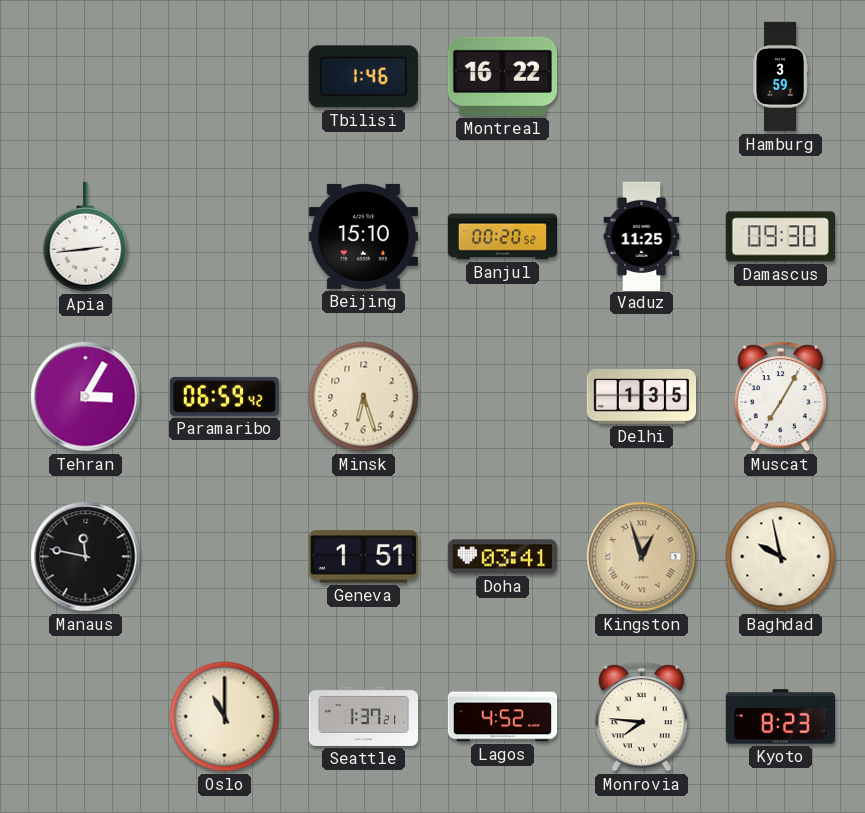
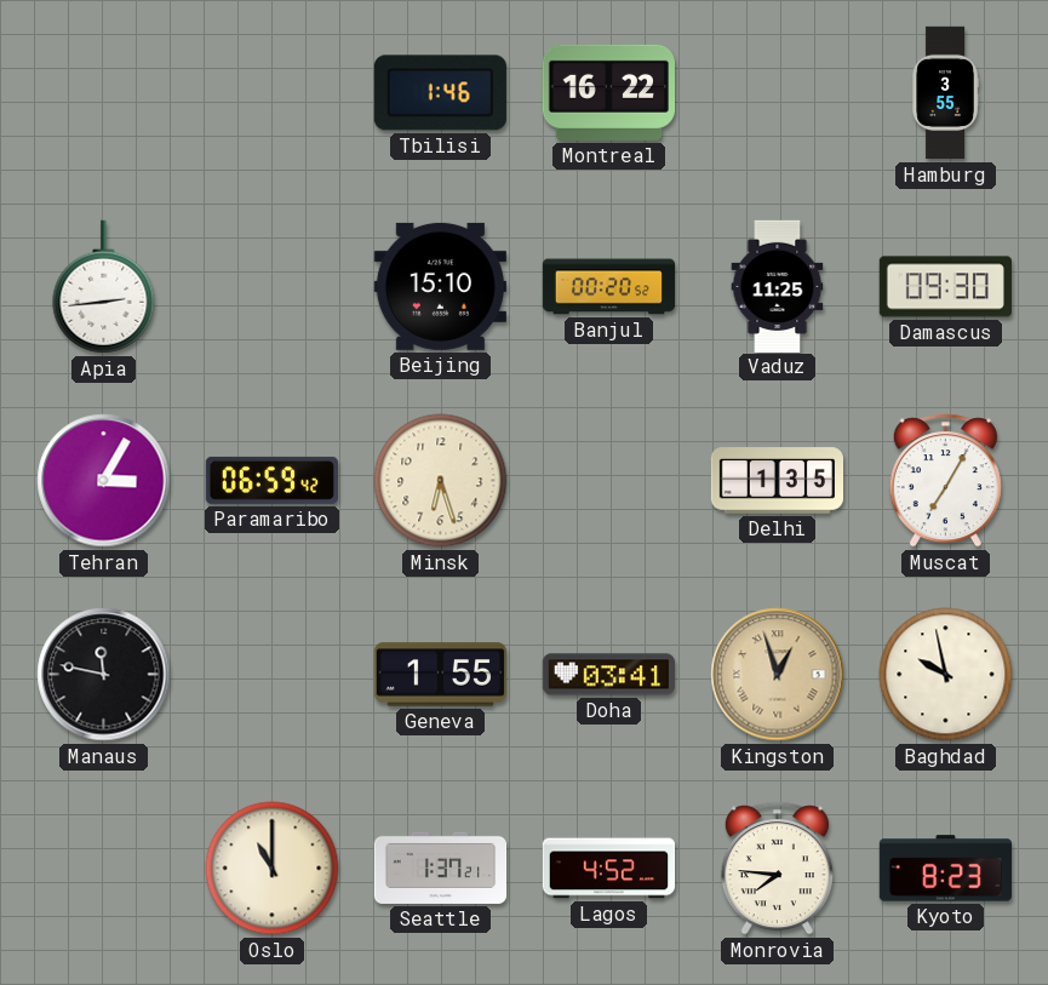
Hamburg: 3:59 -> 3:55 (945, 93)
Geneva: 1:51 -> 1:55 (440, 675)
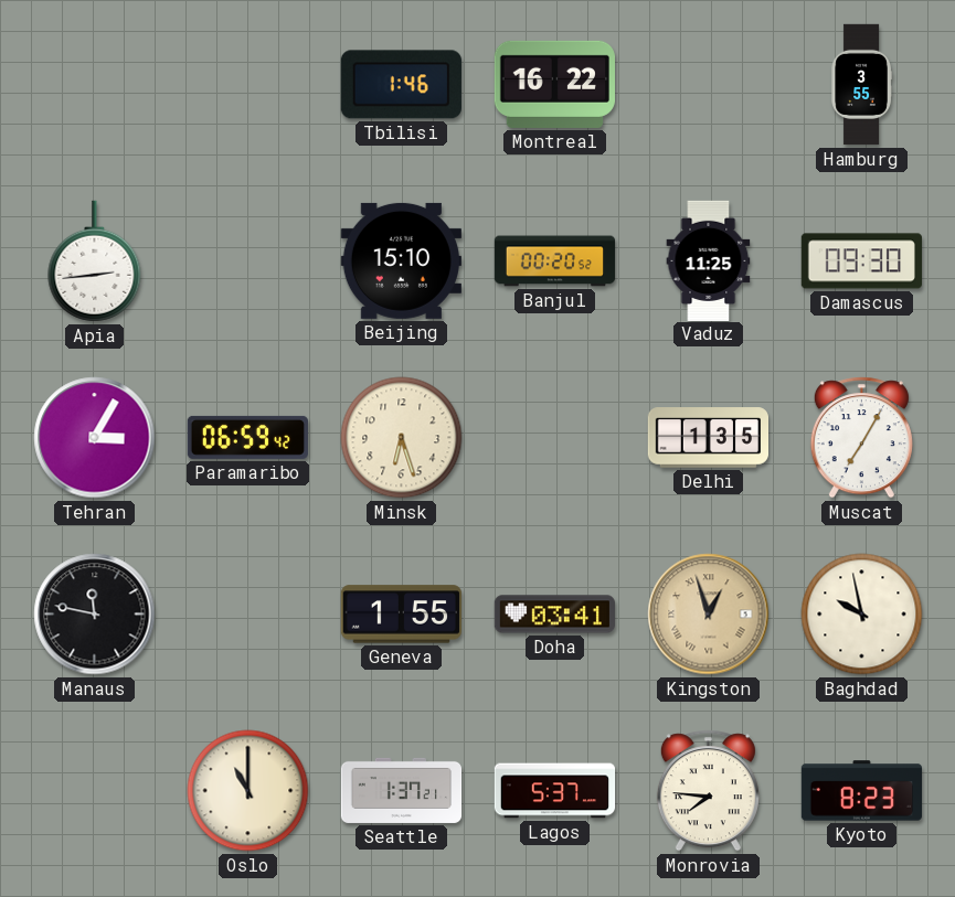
Lagos: 4:52 -> 5:37 (555, 791)
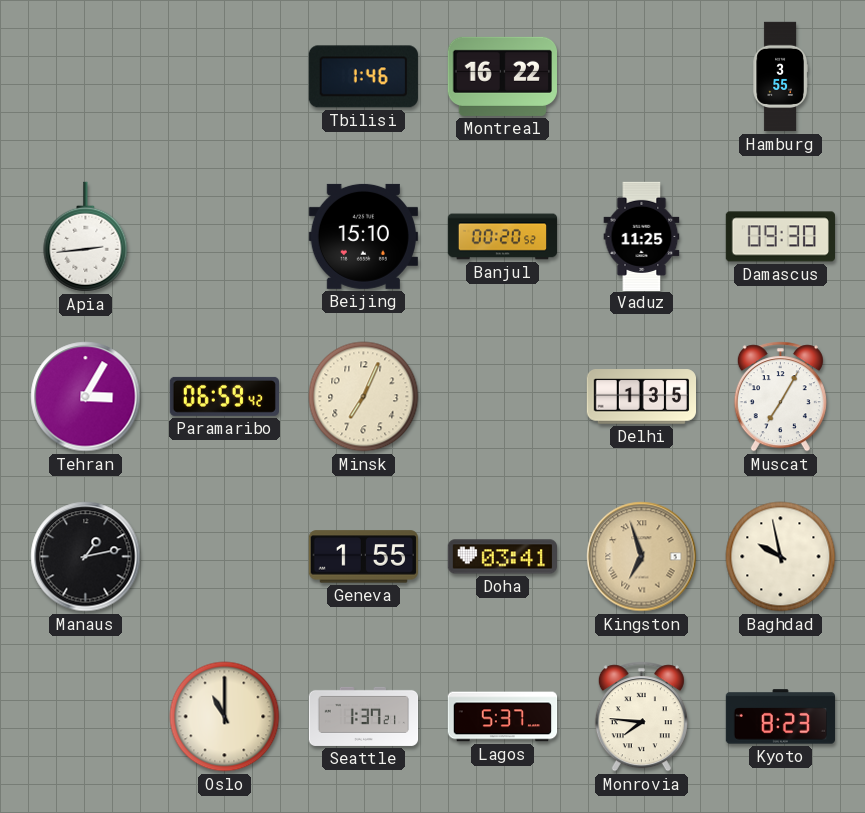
Minsk: 6:27 -> 7:04 (364, 397)
Manaus: 11:47 -> 1:13 (86, 557)
Kingston: 12:57 -> 6:57 (642, 557)
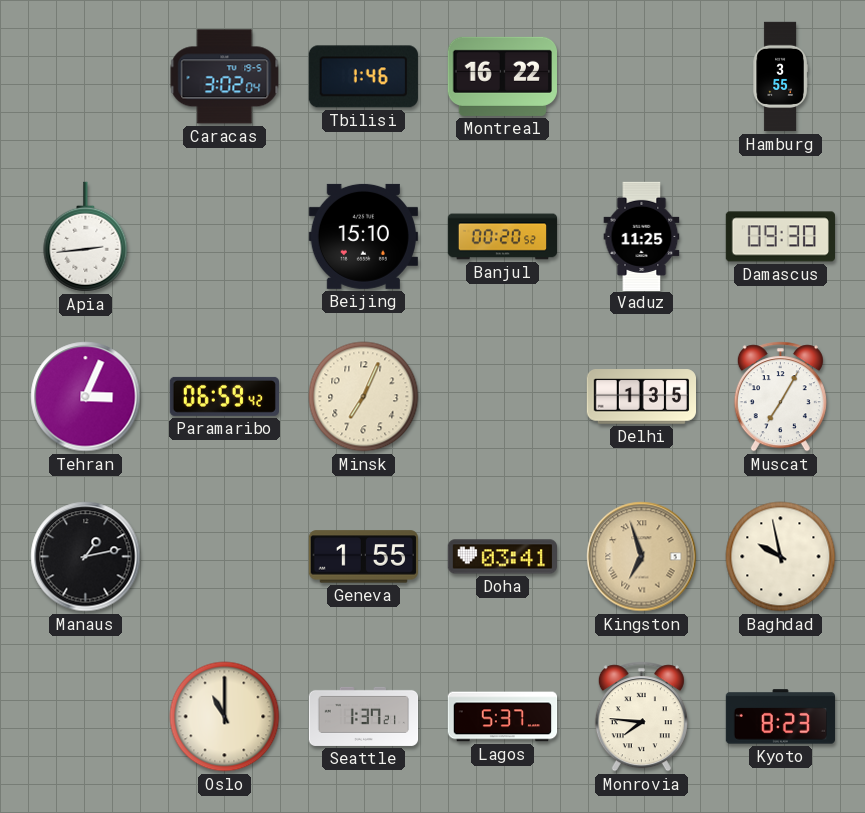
Caracas: none -> 3:02 (225, 77)
Tehran: 3:05 -> 3:04 (86, 397)
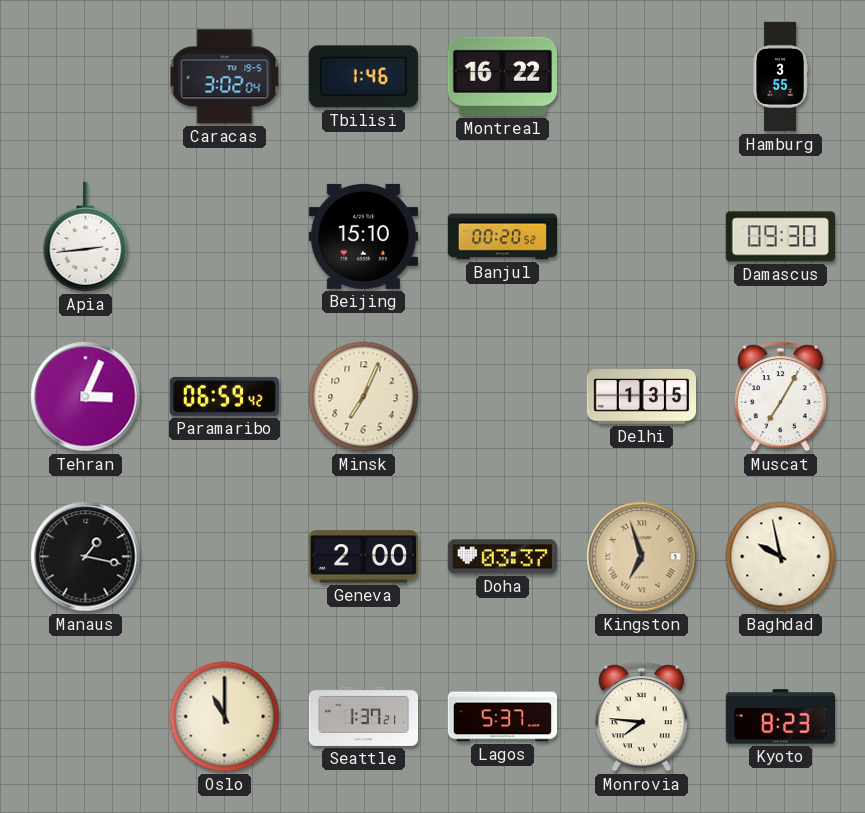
Vaduz: 11:25 -> none (642, 236)
Manaus: 1:13 -> 1:17 (86, 557)
Geneva: 1:55 -> 2:00 (363, 557)
Doha: 03:41 -> 03:37 (502, 557)
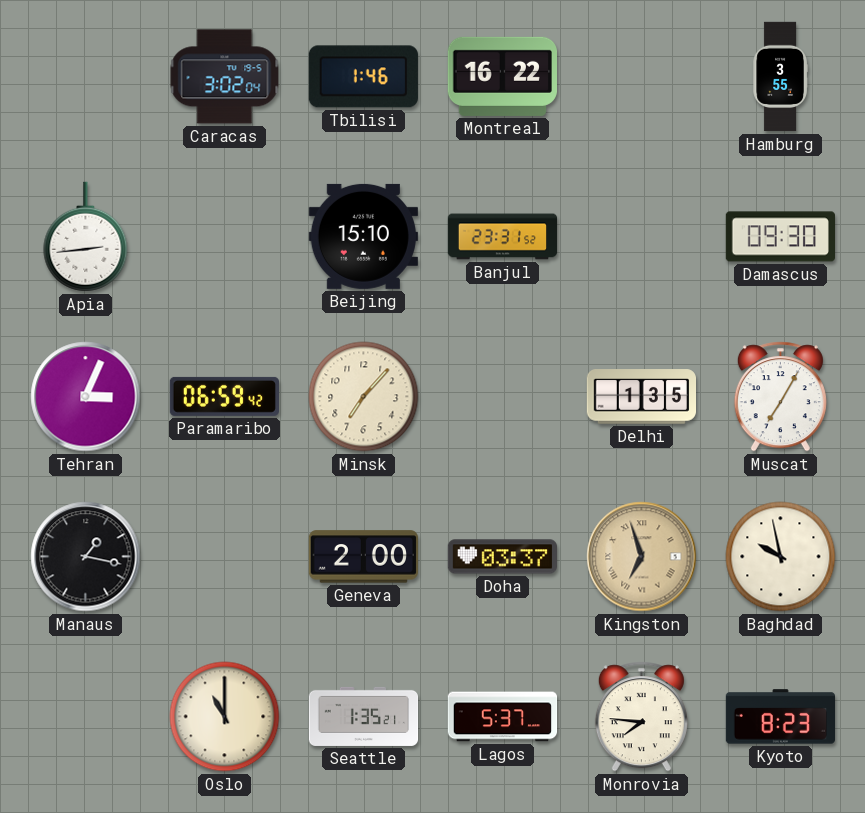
Banjul: 00:20 -> 23:31 (503, 237)
Minsk: 7:04 -> 7:07 (364, 397)
Seattle: 1:37 -> 1:35 (364, 716)
